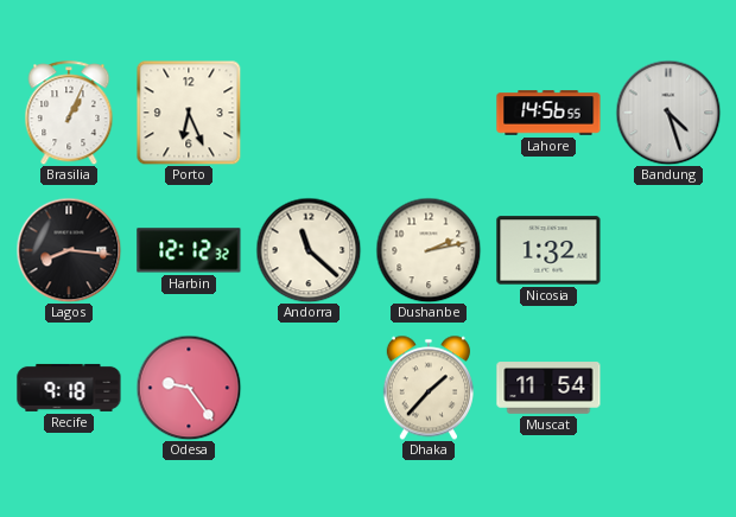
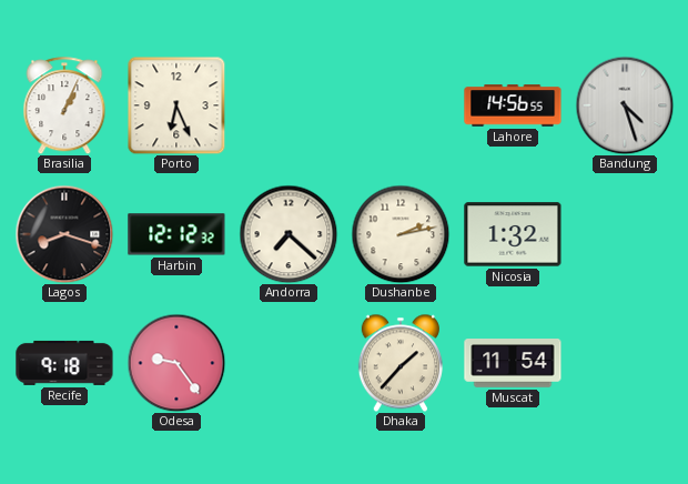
Lagos: 8:16 -> 8:18 (64, 234)
Andorra: 11:22 -> 7:22 (289, 234)
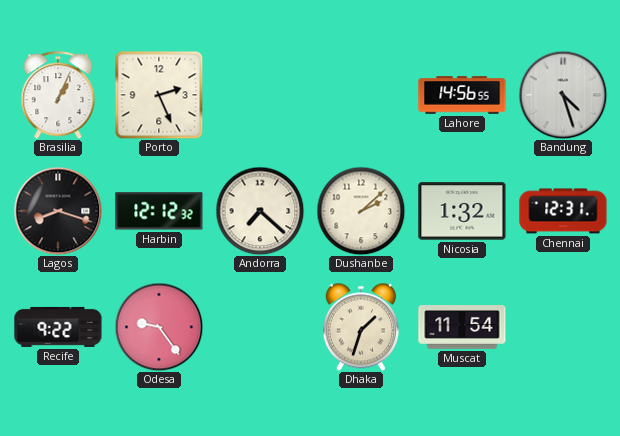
Porto: 6:26 -> 2:26 (159, 95)
Dushanbe: 2:13 -> 2:08 (361, 211)
Chennai: none -> 12:31 (563, 211)
Recife: 9:18 -> 9:22 (58, 327)
Dhaka: 1:37 -> 1:33 (361, 327)
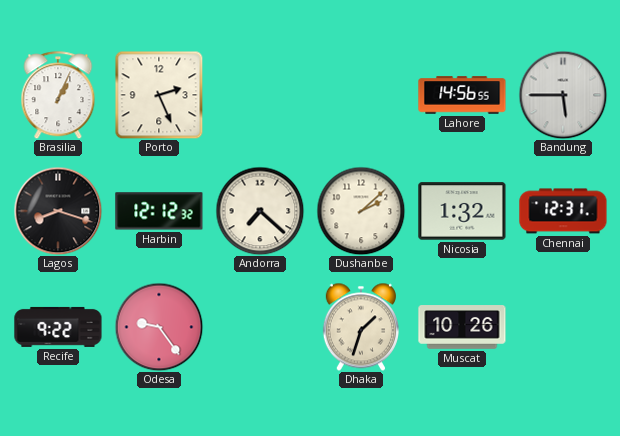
Bandung: 4:27 -> 5:45 (563, 95)
Muscat: 11:54 -> 10:26 (462, 327)
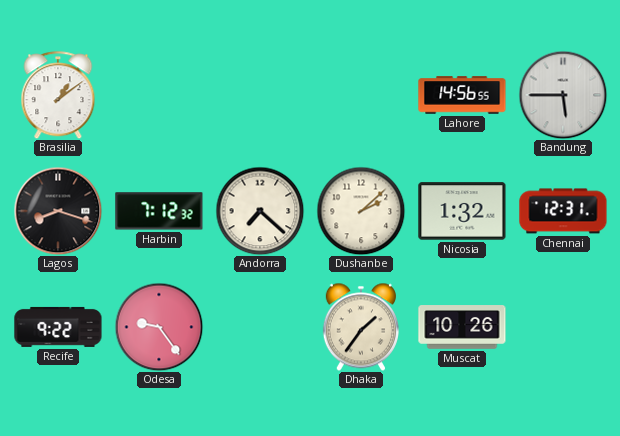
Brasilia: 1:04 -> 1:09 (58, 95)
Porto: 2:26 -> none (159, 95)
Harbin: 12:12 -> 7:12 (159, 211)
Dhaka: 1:33 -> 1:36 (361, 327)
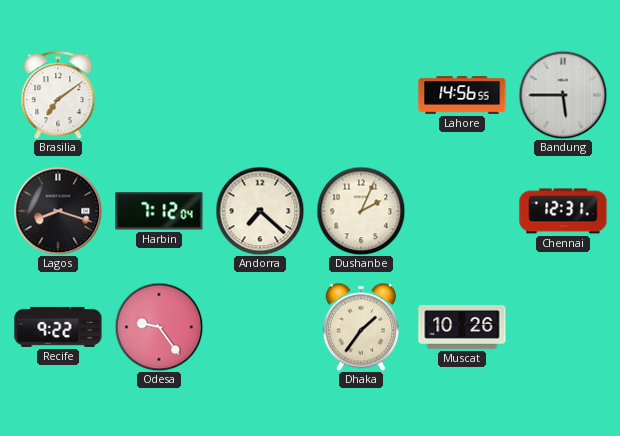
Brasilia: 1:09 -> 7:09 (58, 95)
Harbin: 7:12:32 -> 7:12:04 (159, 211)
Dushanbe: 2:08 -> 2:04 (361, 211)
Nicosia: 1:32 -> none (462, 211)
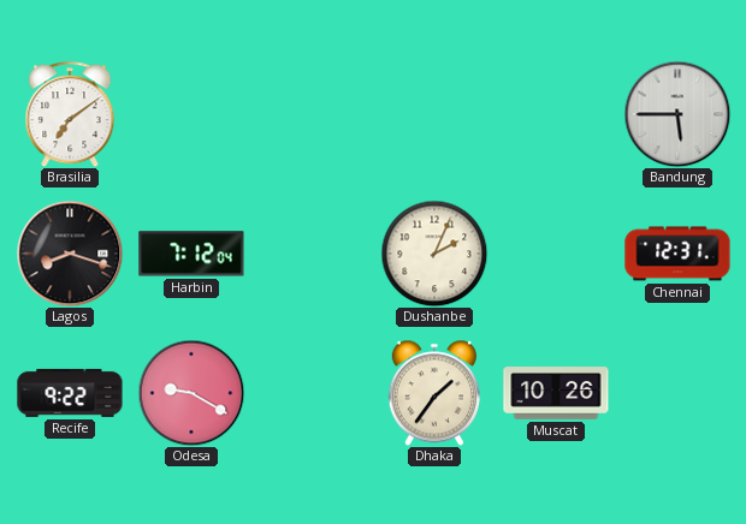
Lahore: 14:56 -> none (462, 95)
Andorra: 7:22 -> none (260, 211)
Odesa: 9:24 -> 9:20 (191, 393)
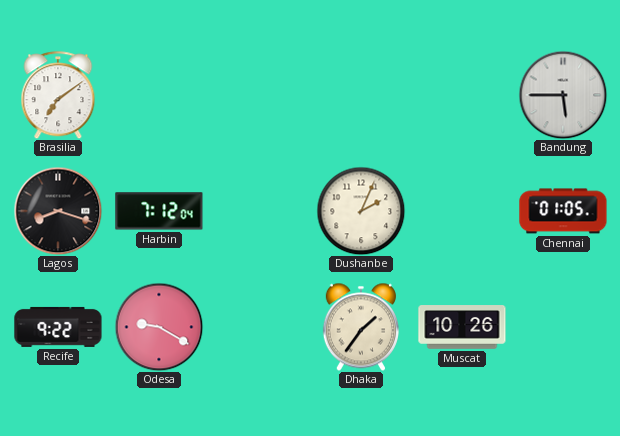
Chennai: 12:31 -> 01:05 (563, 211)
